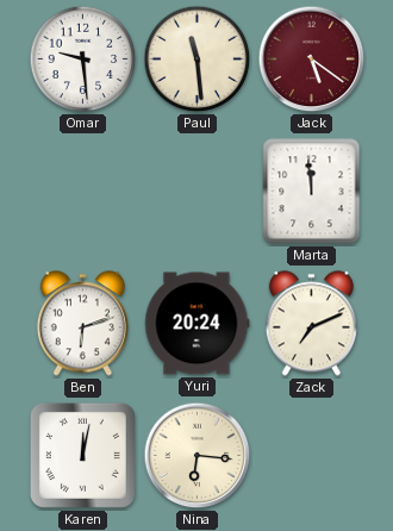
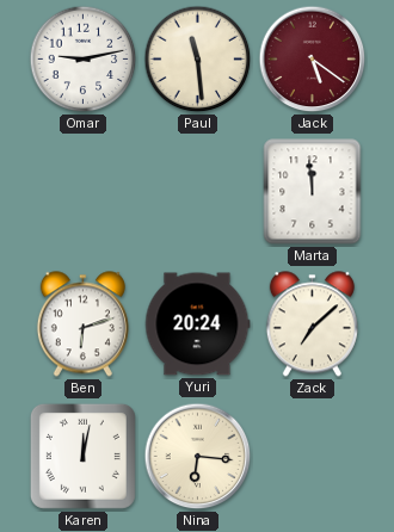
Omar: 9:29 -> 9:13 (84, 60)
Zack: 7:11 -> 7:08 (312, 324)
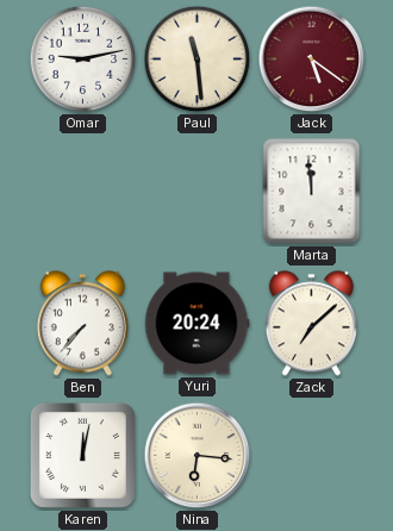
Ben: 6:12 -> 7:37 (82, 324)
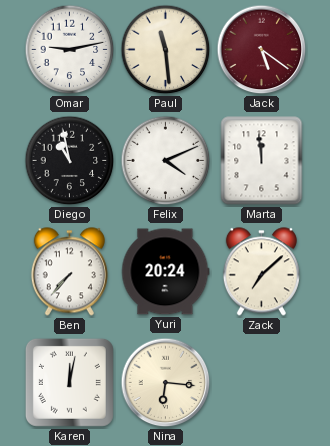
Diego: none -> 10:58 (70, 161)
Felix: none -> 4:11 (166, 161)
